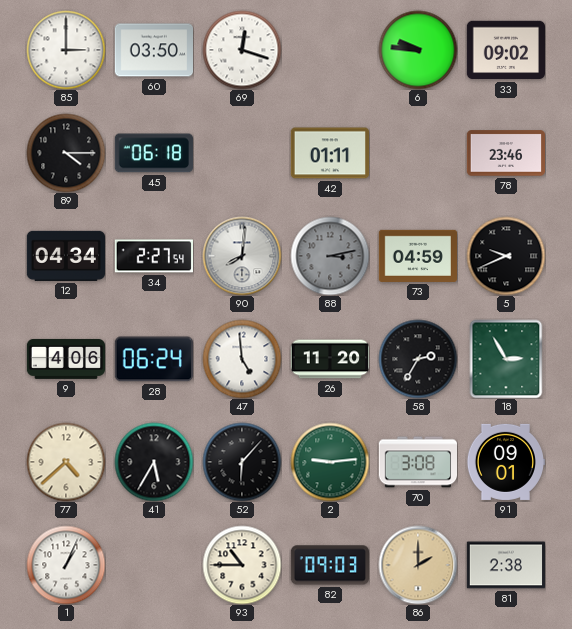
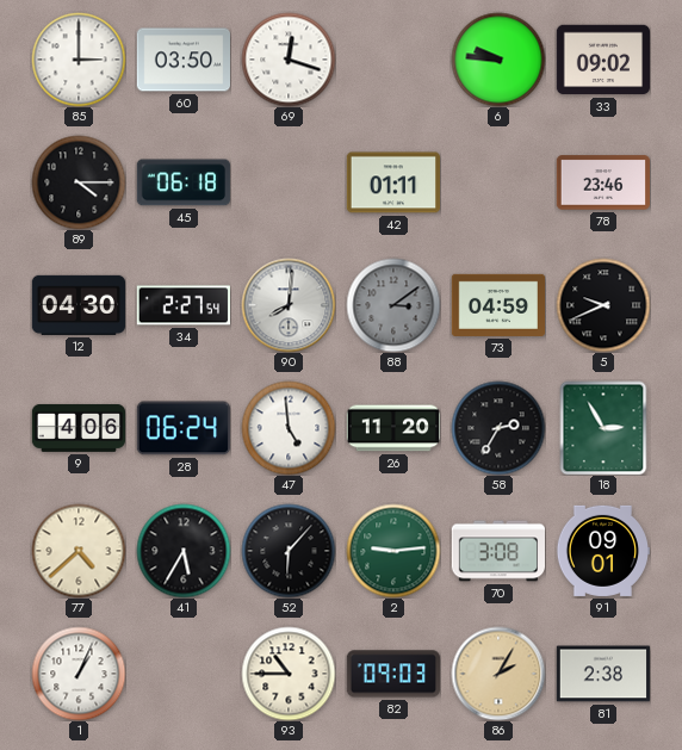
12: 04:34 -> 04:30 (77, 305)
88: 3:13 -> 3:09 (393, 305)
86: 2:00 -> 2:05 (498, 674)
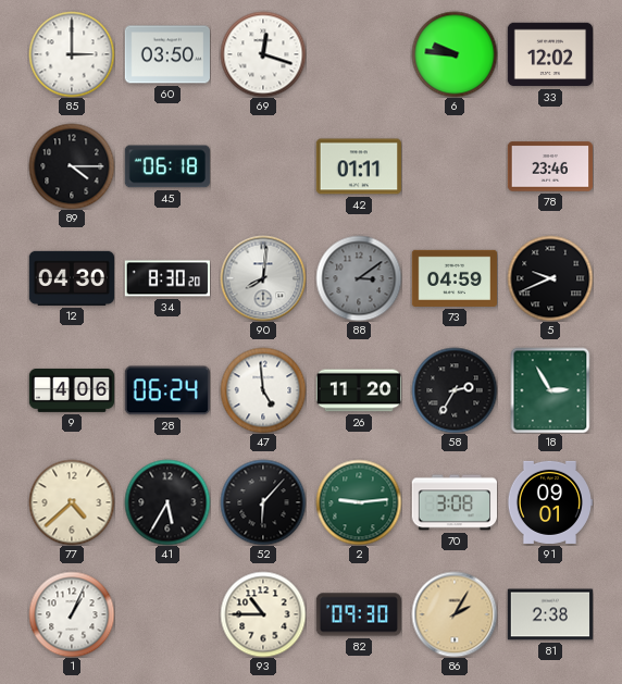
33: 09:02 -> 12:02 (549, 54)
34: 2:27 -> 8:30 (166, 278)
82: 09:03 -> 09:30 (358, 614)
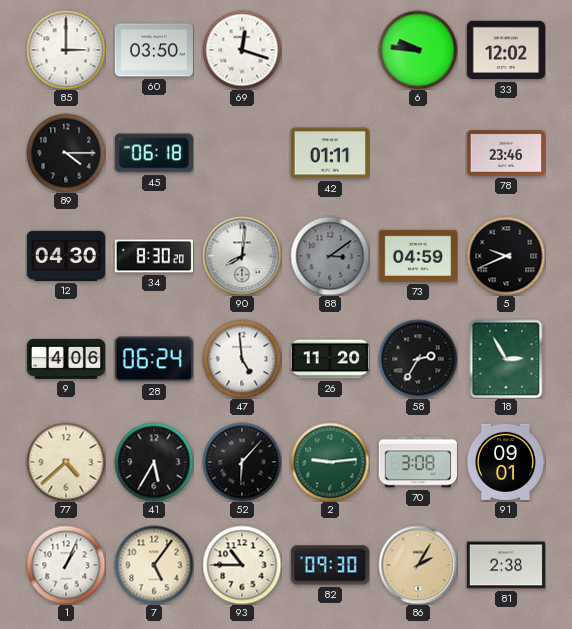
7: none -> 5:06 (154, 565)
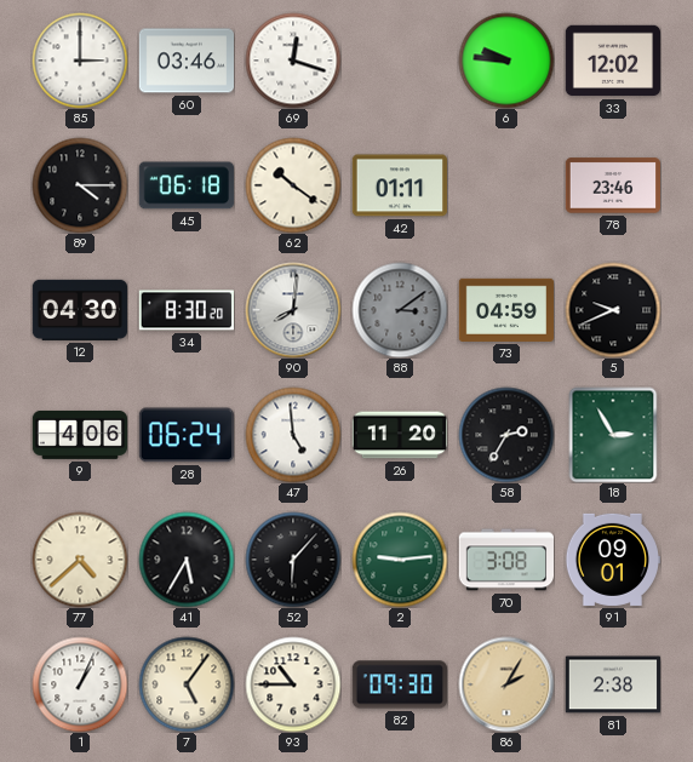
60: 03:50 -> 03:46 (185, 61)
62: none -> 10:21 (293, 185)
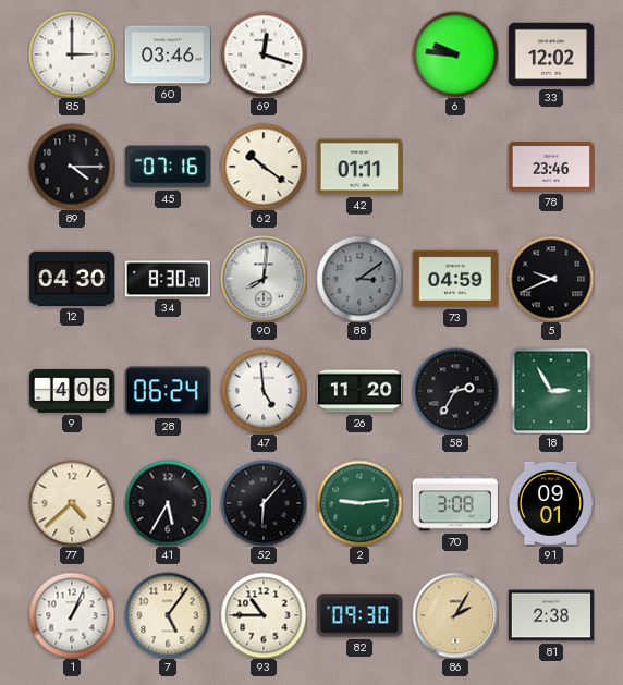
45: 06:18 -> 07:16 (168, 167)
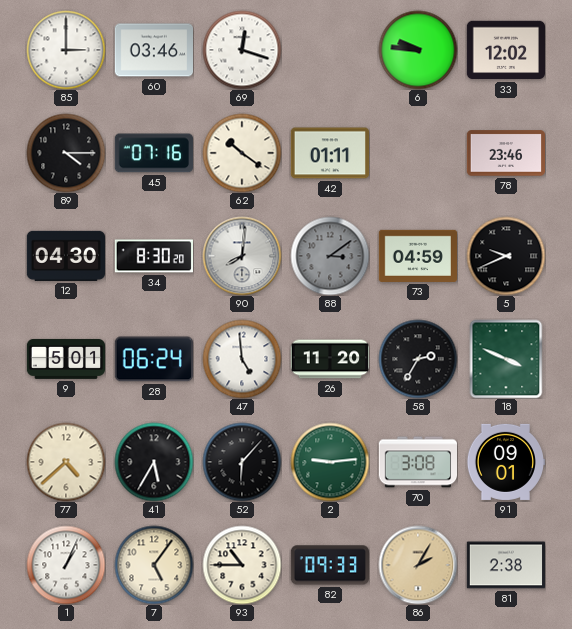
9: 4:06 -> 5:01 (66, 359)
18: 2:55 -> 3:49 (506, 359)
82: 09:30 -> 09:33 (329, 565)
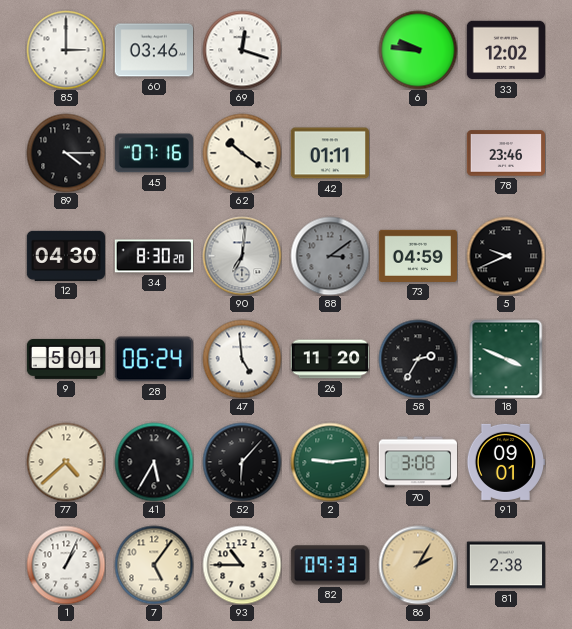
90: 8:01 -> 7:01 (242, 256)
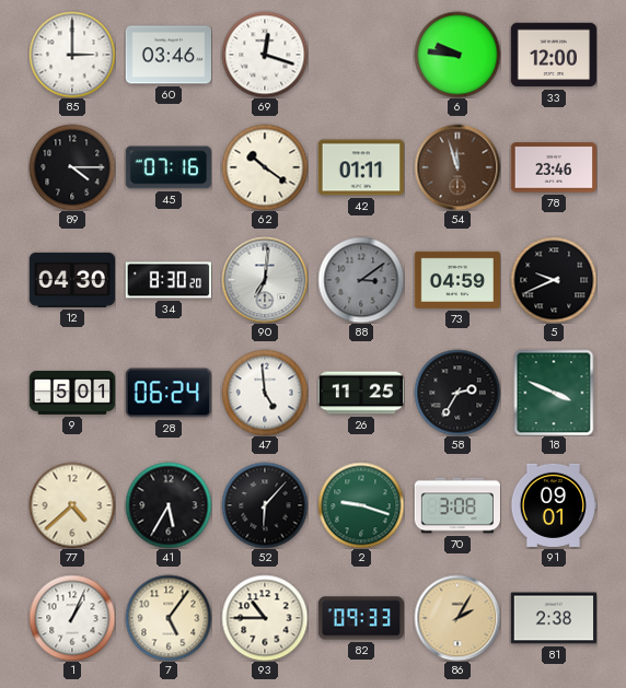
33: 12:02 -> 12:00 (553, 55)
54: none -> 11:57 (457, 167)
26: 11:20 -> 11:25 (360, 393)
2: 9:14 -> 9:18 (361, 505)
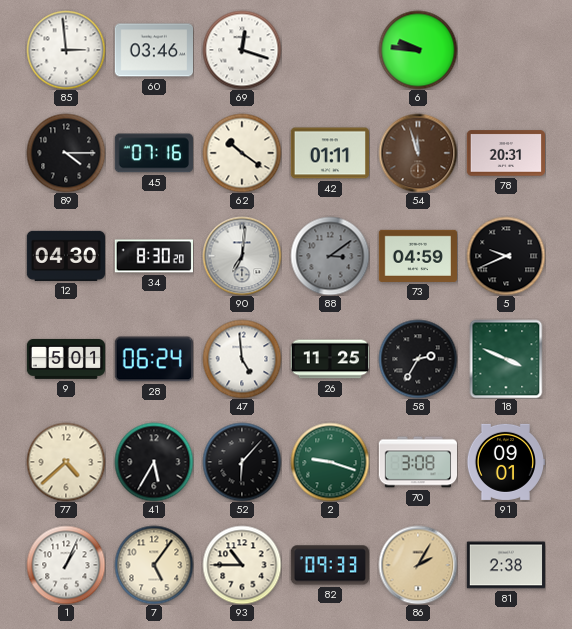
85: 3:00 -> 2:59 (66, 50)
33: 12:00 -> none (553, 55)
78: 23:46 -> 20:31 (505, 153)
